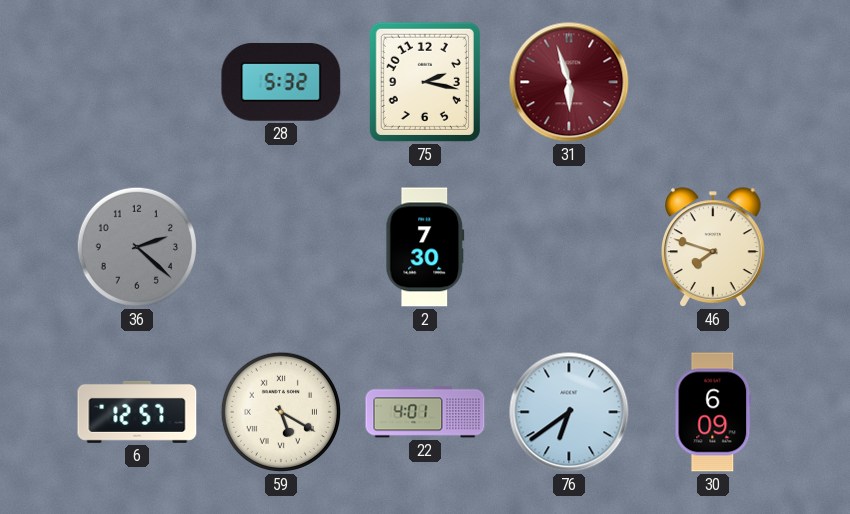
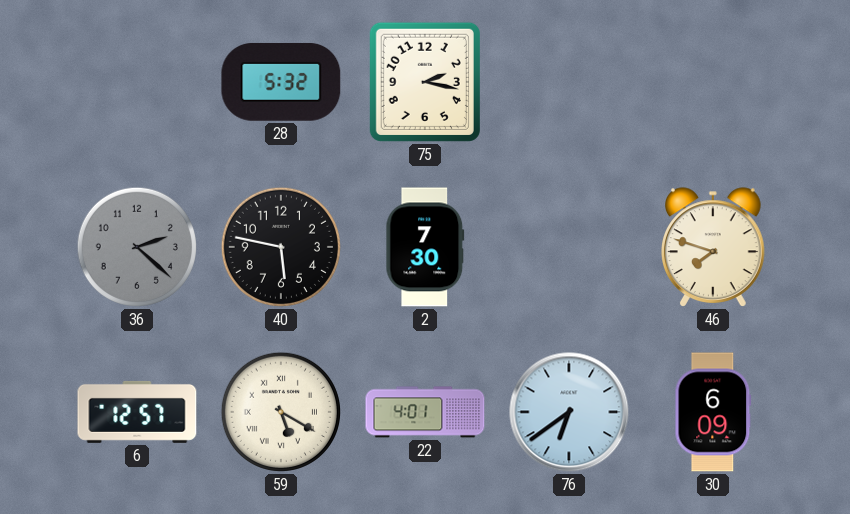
31: 5:57 -> none (569, 82)
40: none -> 5:47 (281, 247)
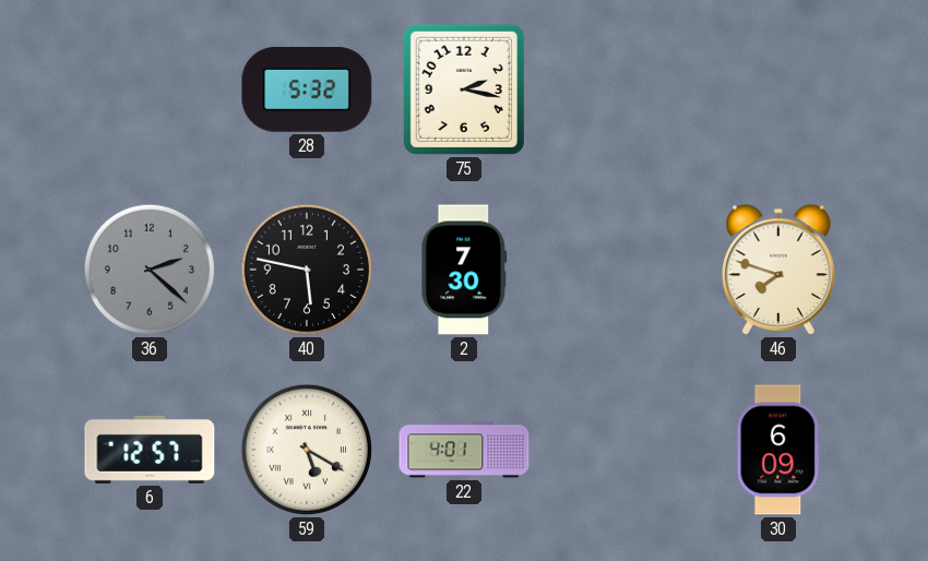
76: 6:39 -> none (569, 412)
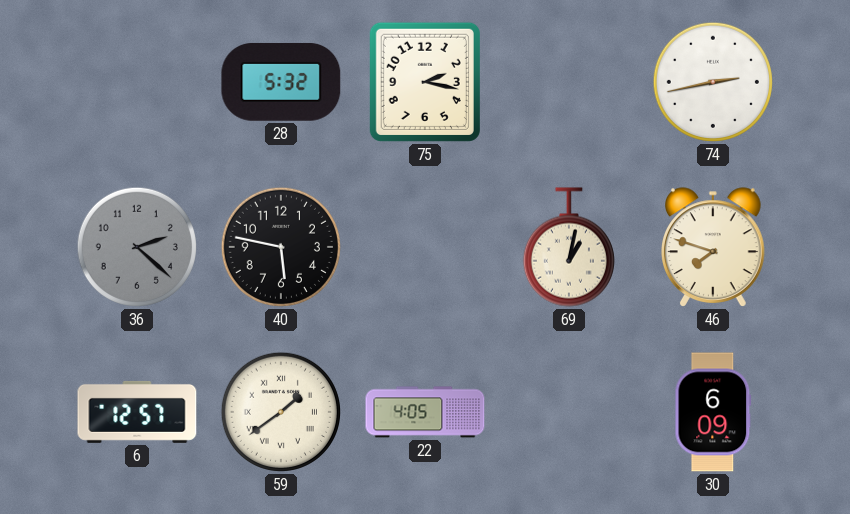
74: none -> 2:43 (713, 82)
2: 7:30 -> none (464, 270)
69: none -> 1:02 (569, 247)
59: 5:20 -> 1:39 (281, 412)
22: 4:01 -> 4:05 (425, 412)
